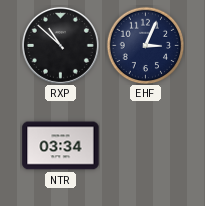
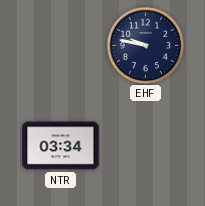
RXP: 10:52 -> none (60, 45)
EHF: 3:04 -> 9:47 (145, 45)
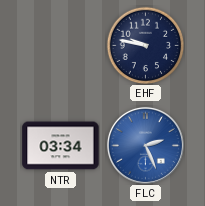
FLC: none -> 2:26 (145, 145)
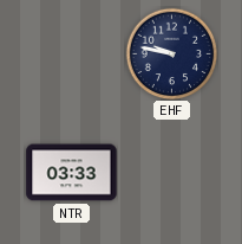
NTR: 03:34 -> 03:33 (72, 173)
FLC: 2:26 -> none (145, 145)
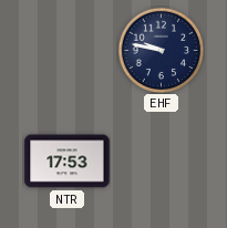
NTR: 03:33 -> 17:53 (68, 162)
